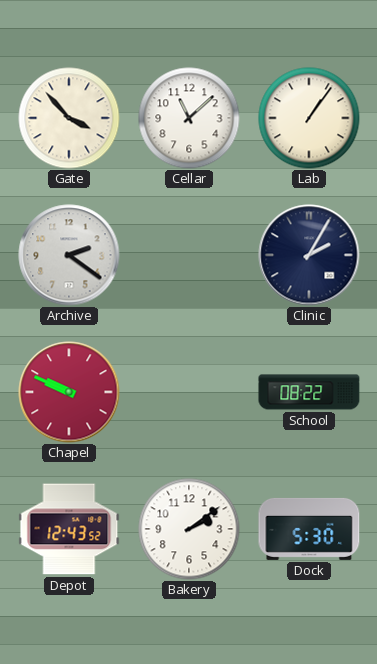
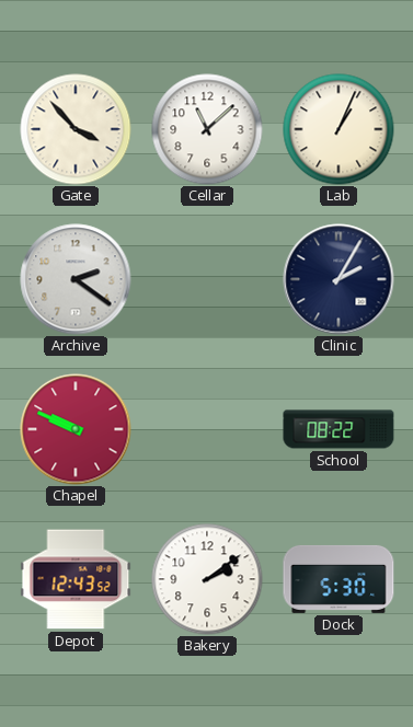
Lab: 1:06 -> 1:04 (339, 129)
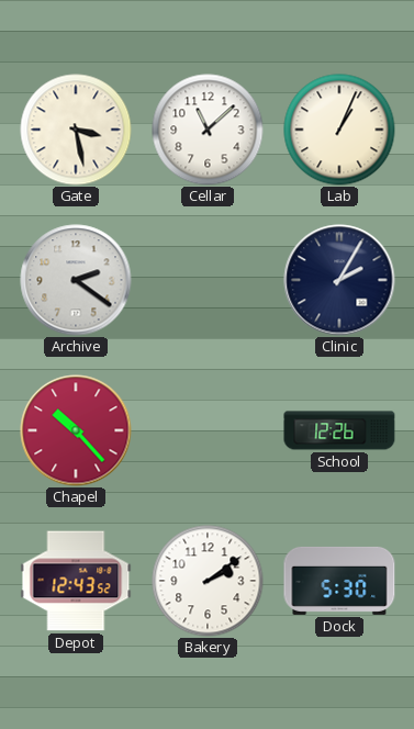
Gate: 3:53 -> 3:28 (76, 130)
Chapel: 9:49 -> 10:23 (76, 430)
School: 08:22 -> 12:26 (339, 430)
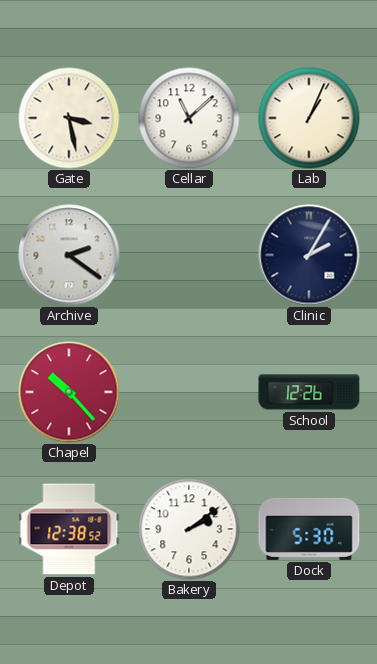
Depot: 12:43 -> 12:38 (69, 529)
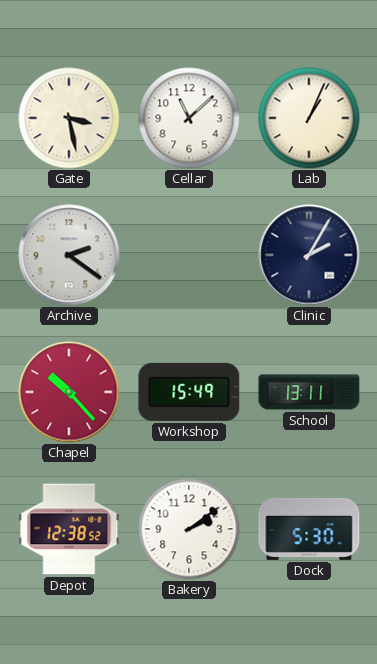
Workshop: none -> 15:49 (189, 392)
School: 12:26 -> 13:11 (309, 392)
